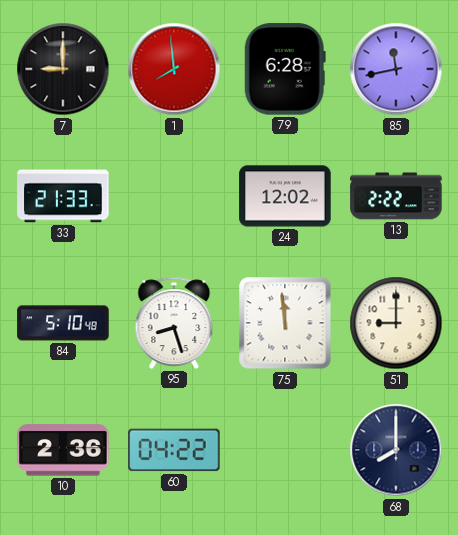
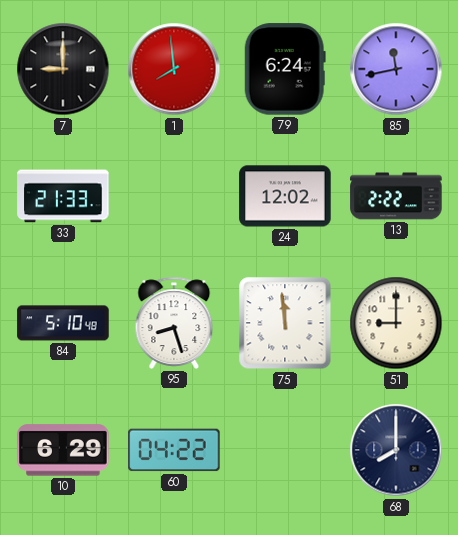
79: 6:28 -> 6:24 (285, 69)
10: 2:36 -> 6:29 (63, 450)
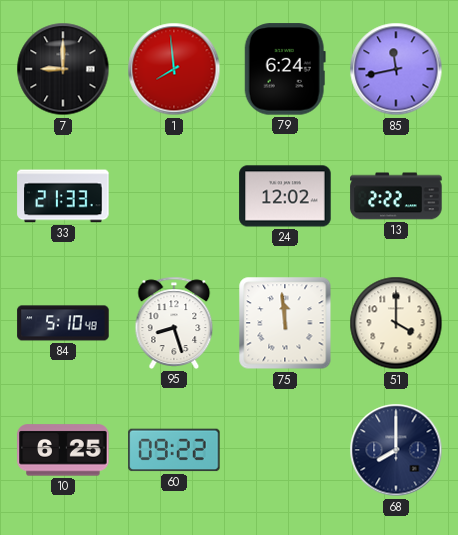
51: 9:00 -> 4:00 (396, 323)
10: 6:29 -> 6:25 (63, 450)
60: 04:22 -> 09:22 (174, 450)
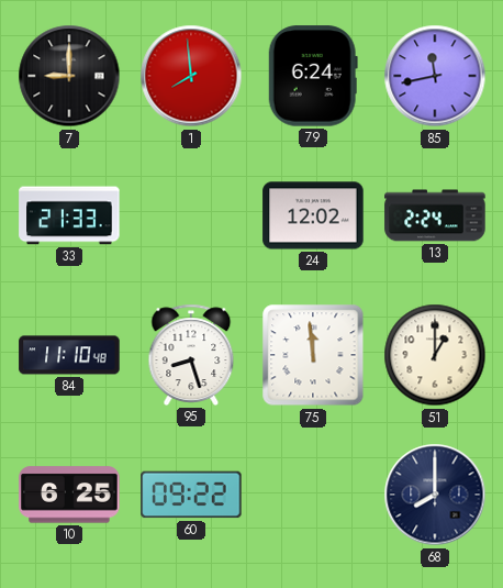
13: 2:22 -> 2:24 (435, 215)
84: 5:10 -> 11:10 (69, 355)
51: 4:00 -> 1:00 (435, 355)
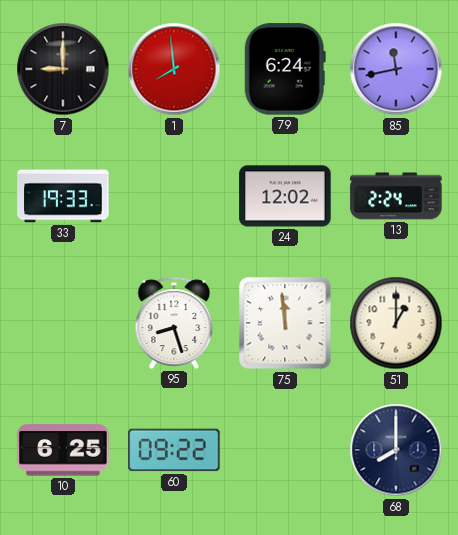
33: 21:33 -> 19:33 (63, 196)
84: 11:10 -> none (69, 355)
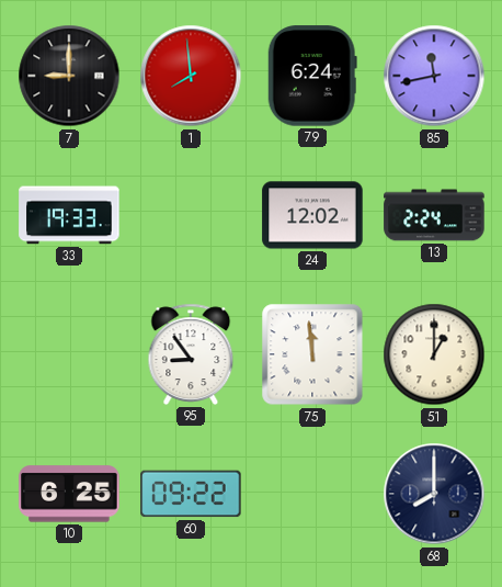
95: 8:27 -> 8:54 (191, 354)
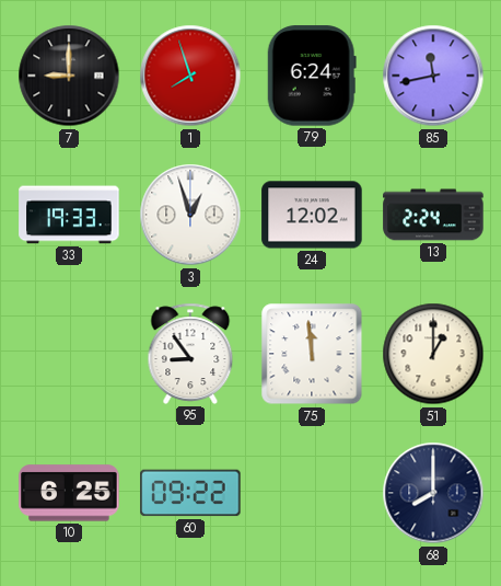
1: 7:59 -> 7:57 (190, 76)
3: none -> 12:57 (190, 215)
